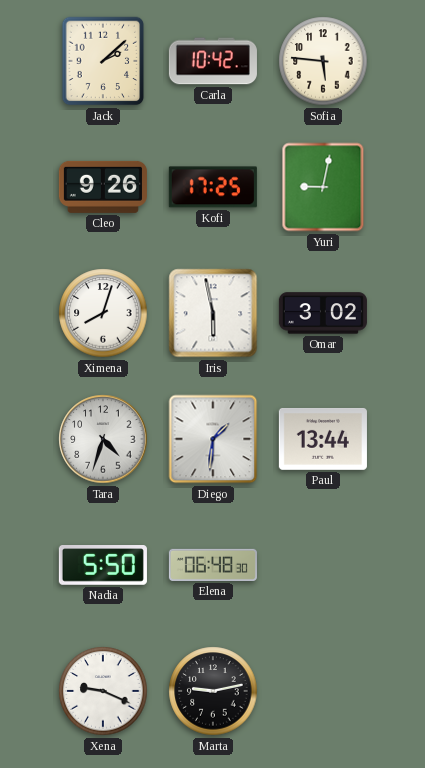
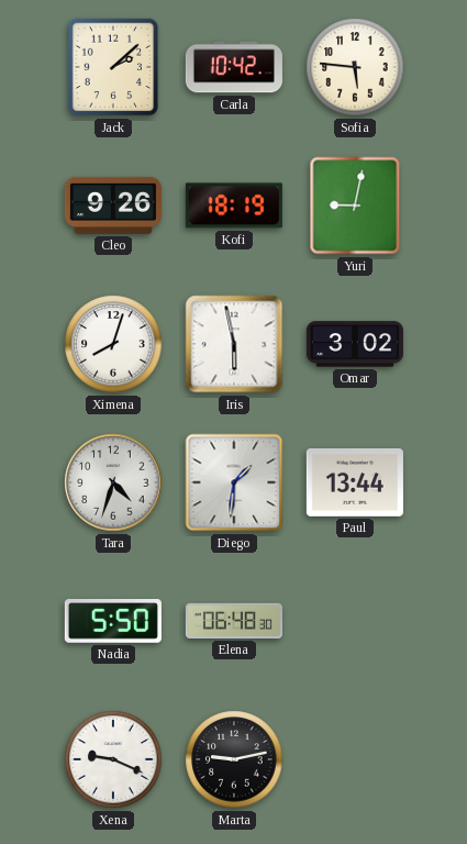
Kofi: 17:25 -> 18:19 (234, 206)
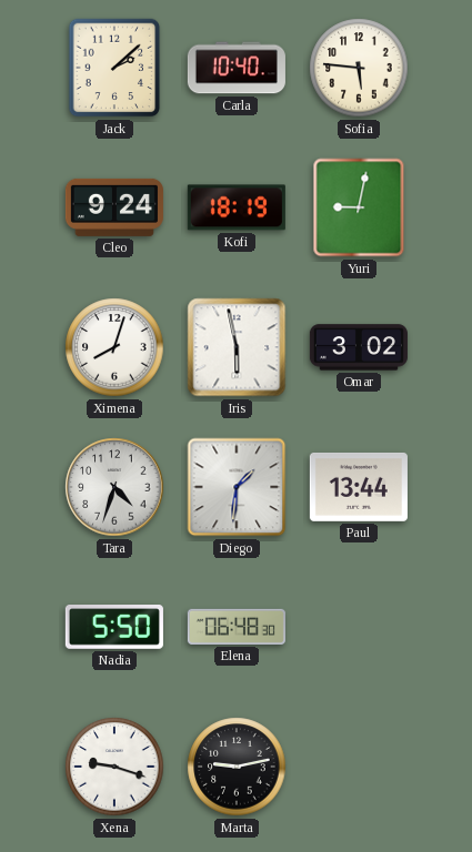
Carla: 10:42 -> 10:40 (237, 68)
Cleo: 9:26 -> 9:24 (114, 207)
Xena: 9:19 -> 9:18 (114, 767)
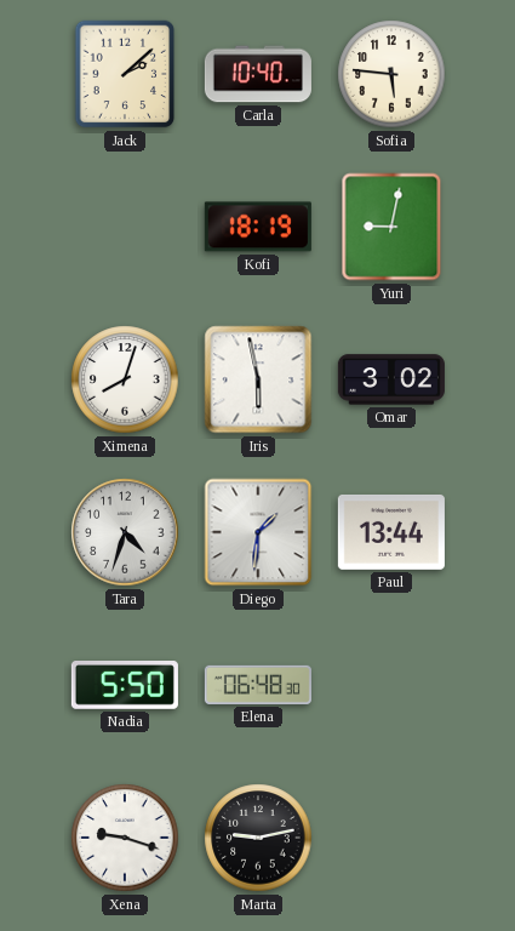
Cleo: 9:24 -> none (114, 207)
